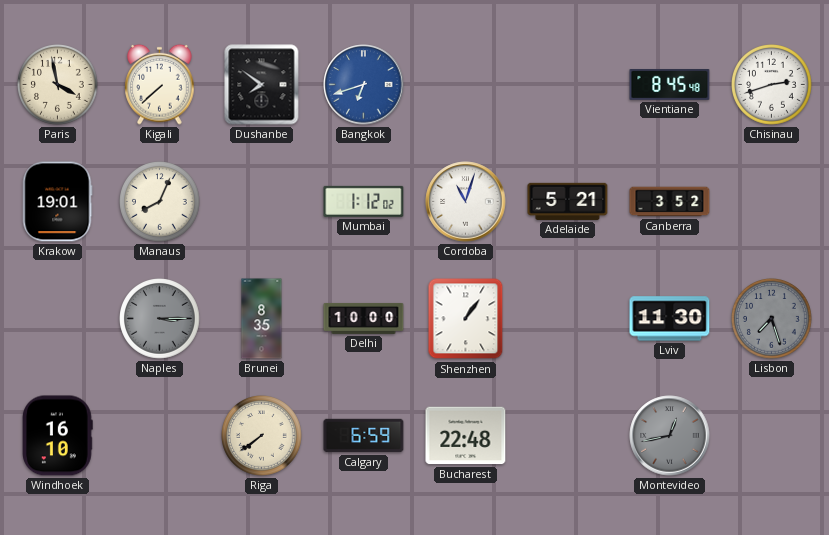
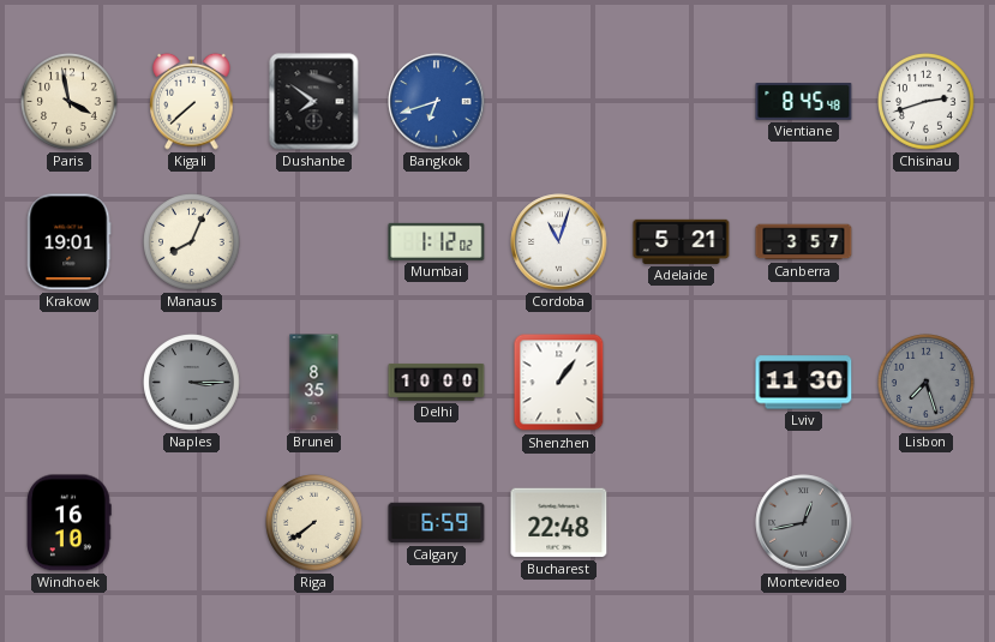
Canberra: 3:52 -> 3:57 (804, 242)
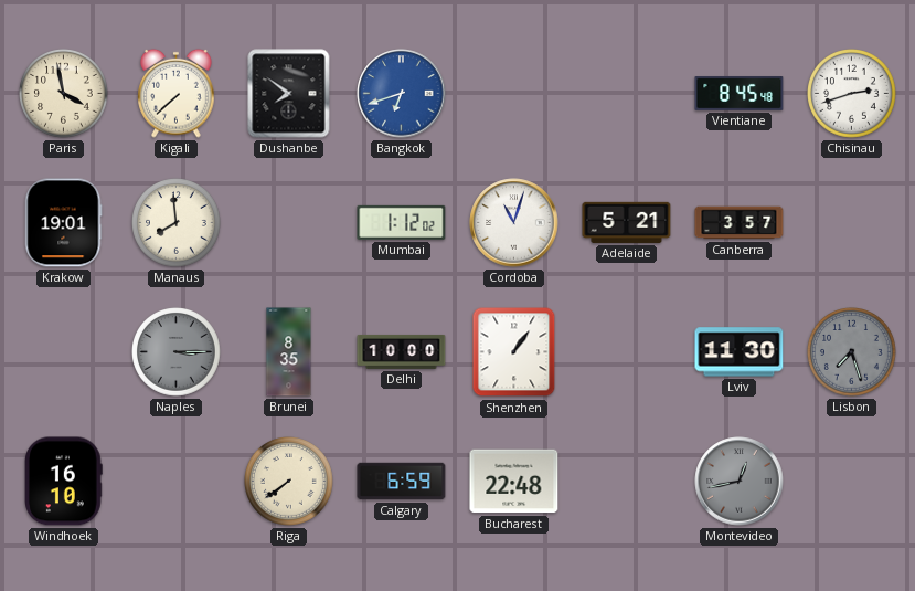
Manaus: 8:04 -> 7:59 (177, 223)
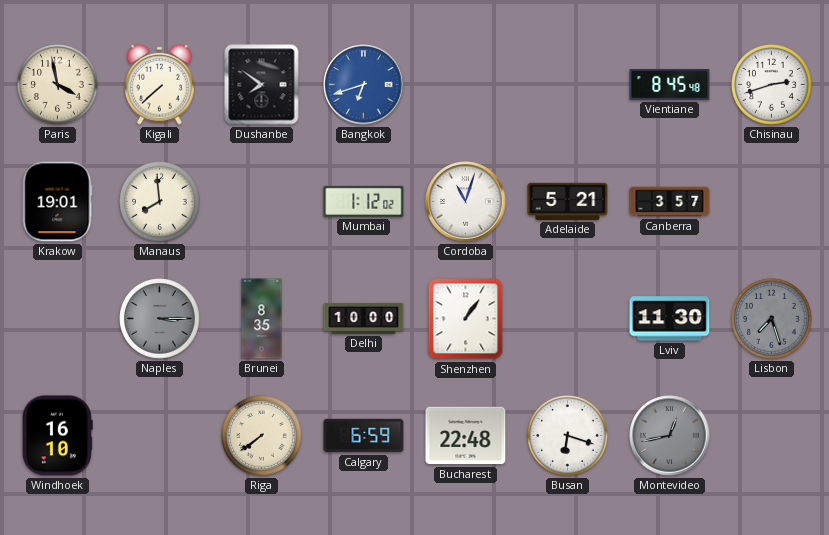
Busan: none -> 6:18 (568, 436)
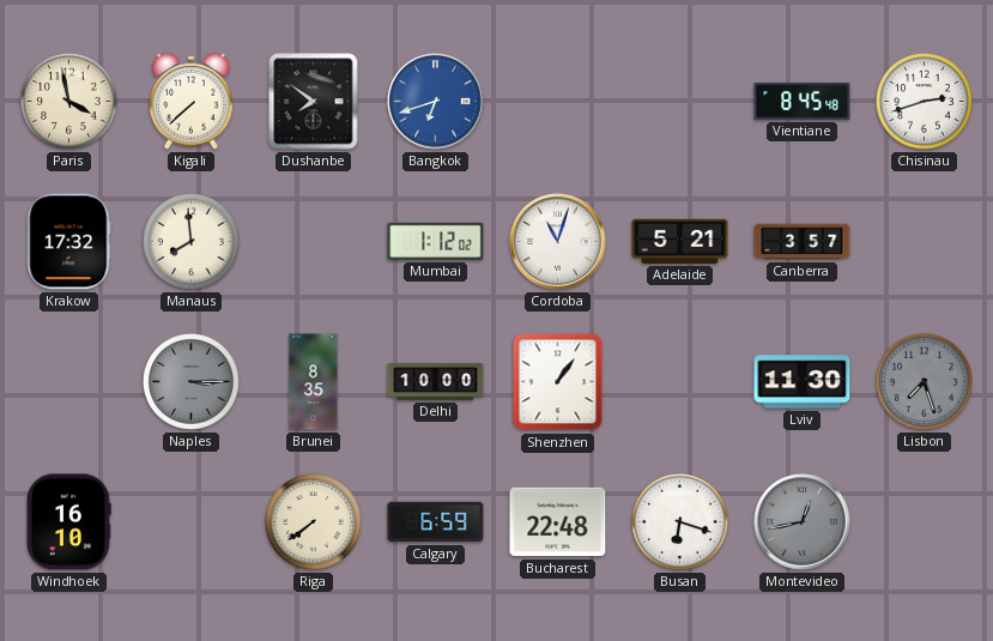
Krakow: 19:01 -> 17:32 (68, 242)
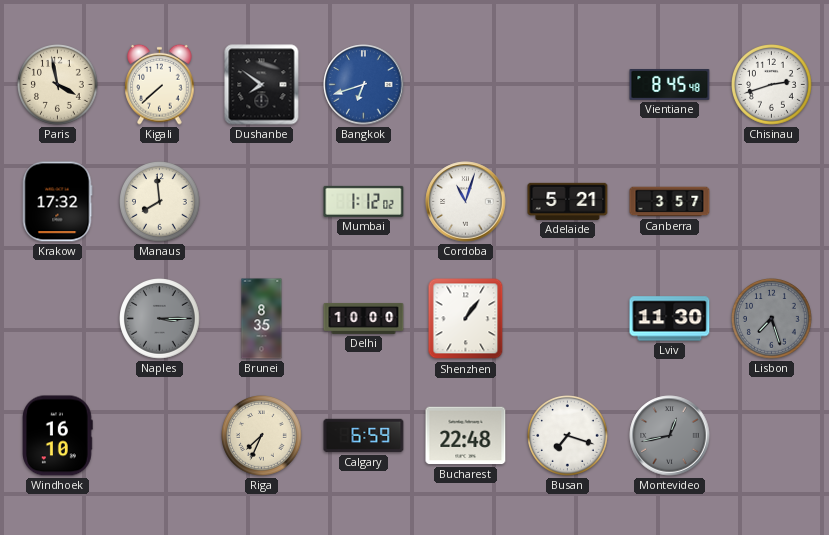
Riga: 7:39 -> 7:34 (262, 436)
Busan: 6:18 -> 7:18 (568, 436)
